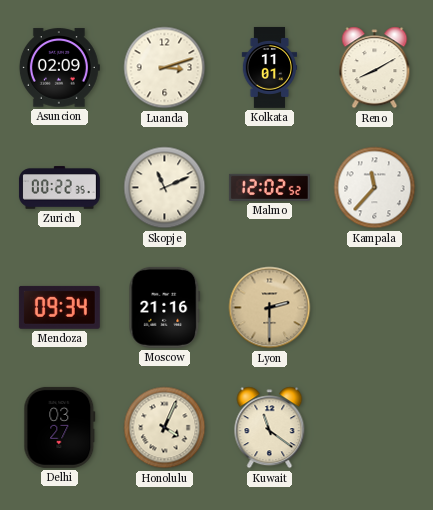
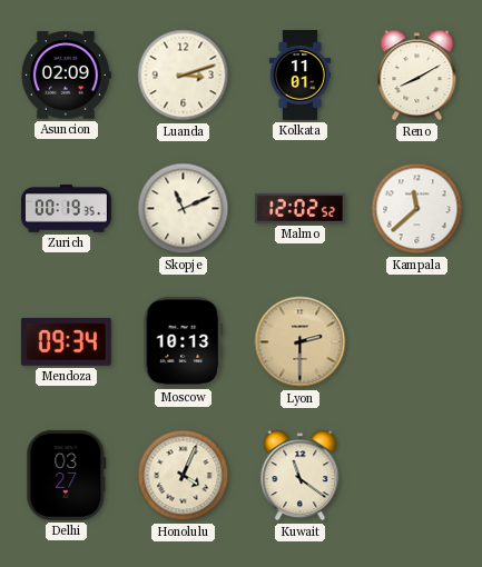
Zurich: 00:22 -> 00:19 (66, 209)
Kampala: 11:37 -> 11:38 (417, 209)
Moscow: 21:16 -> 10:13 (184, 341)
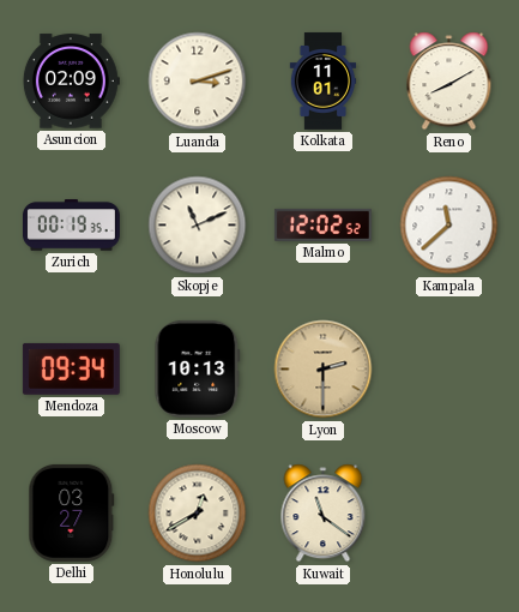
Honolulu: 4:04 -> 12:40 (198, 514)
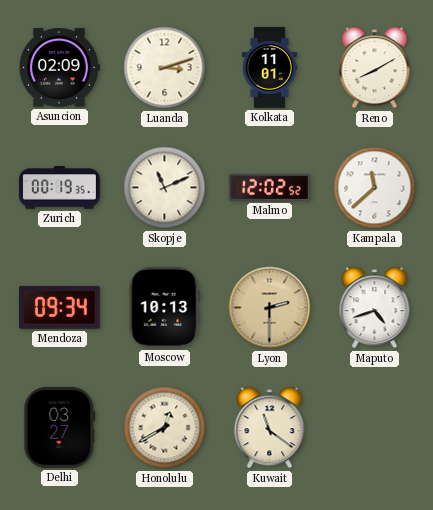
Maputo: none -> 4:42 (375, 308)
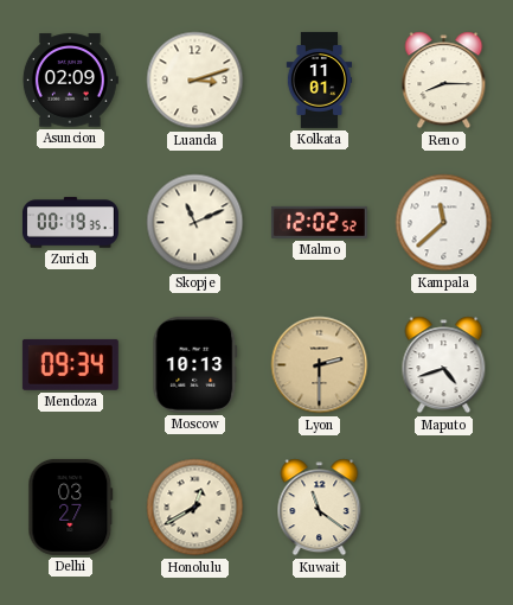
Reno: 8:10 -> 8:15 (444, 81)
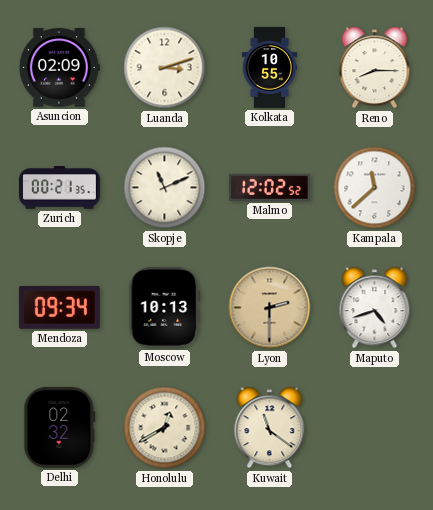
Kolkata: 11:01 -> 10:55 (270, 68)
Zurich: 00:19 -> 00:21 (59, 188)
Delhi: 03:27 -> 02:32 (60, 427)
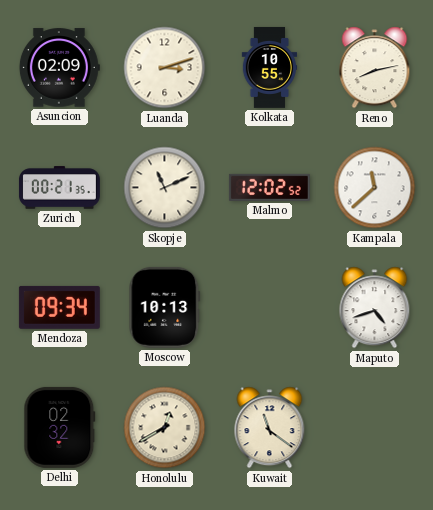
Reno: 8:15 -> 8:13 (375, 68)
Lyon: 2:30 -> none (270, 308)
